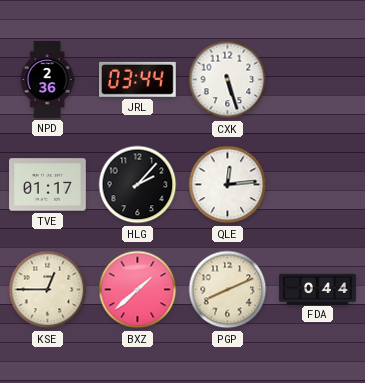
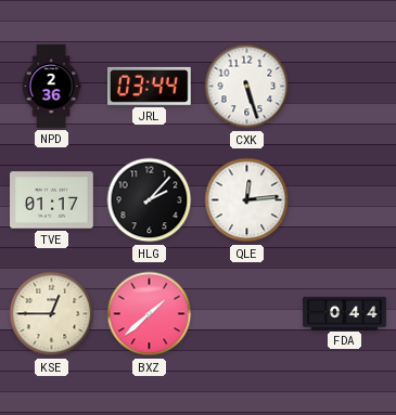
PGP: 8:11 -> none (228, 290)
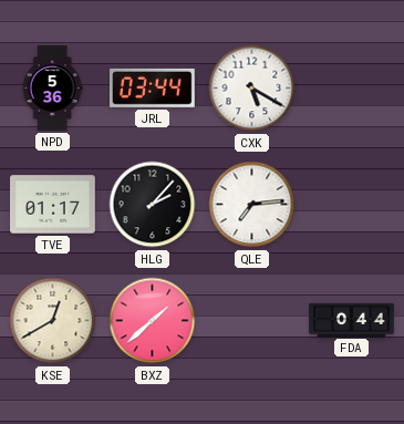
NPD: 2:36 -> 5:36 (52, 89)
CXK: 5:27 -> 5:20 (252, 89)
QLE: 12:14 -> 7:14 (252, 205)
KSE: 12:45 -> 12:40 (53, 321)
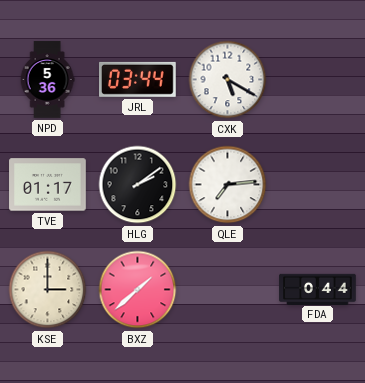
HLG: 2:07 -> 2:09 (138, 185)
KSE: 12:40 -> 3:00 (48, 290)
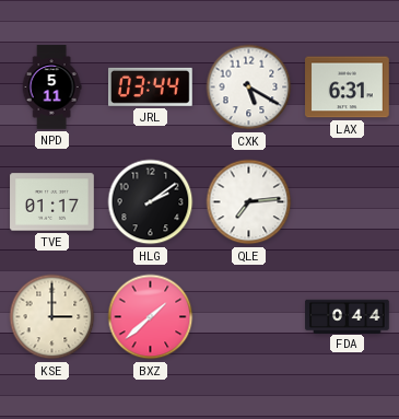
NPD: 5:36 -> 5:11 (51, 88)
LAX: none -> 6:31 (348, 88)
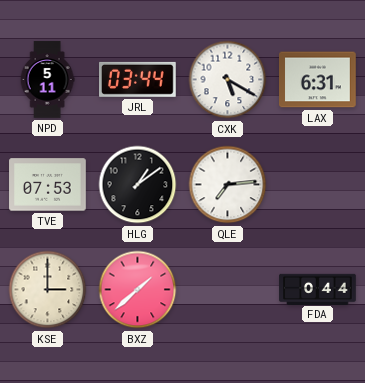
TVE: 01:17 -> 07:53 (48, 185)
HLG: 2:09 -> 1:09 (138, 185)
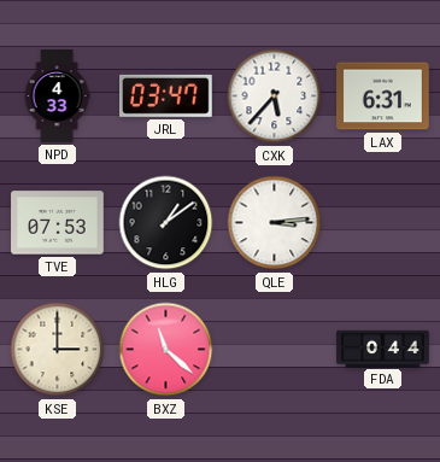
NPD: 5:11 -> 4:33 (57, 97)
JRL: 03:44 -> 03:47 (166, 95)
CXK: 5:20 -> 5:37 (275, 97)
QLE: 7:14 -> 3:14 (275, 223)
BXZ: 1:38 -> 11:22 (166, 350)
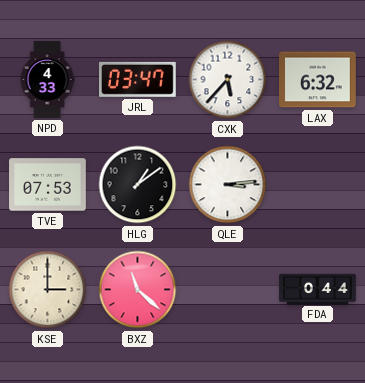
LAX: 6:31 -> 6:32 (318, 80)
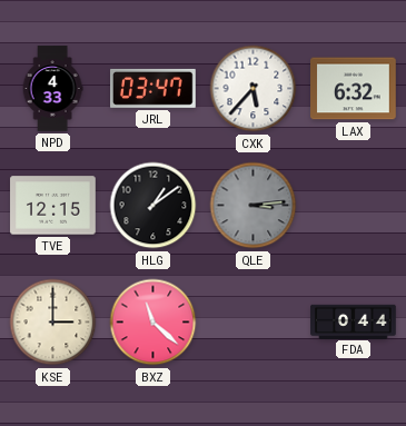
TVE: 07:53 -> 12:15 (53, 206)
QLE dial: white -> grey (254, 206)
